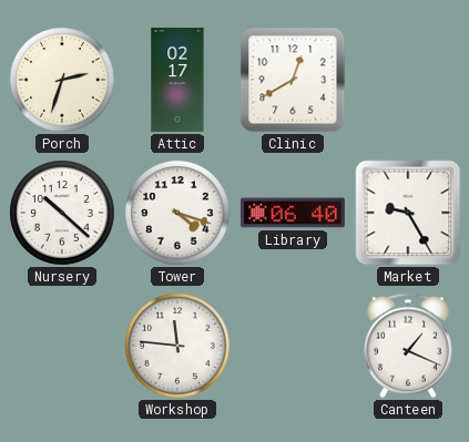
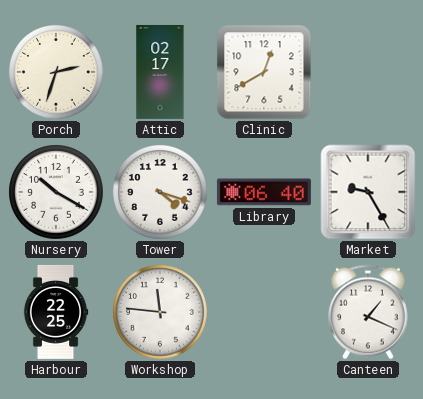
Nursery: 10:22 -> 10:20 (57, 193)
Harbour: none -> 22:25 (56, 312)
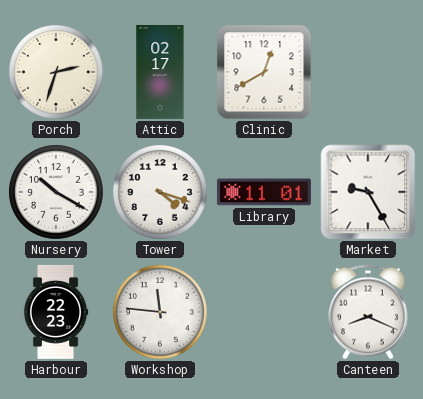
Library: 06:40 -> 11:01 (264, 192)
Harbour: 22:25 -> 22:23 (56, 312)
Canteen: 1:19 -> 8:19 (369, 312)
